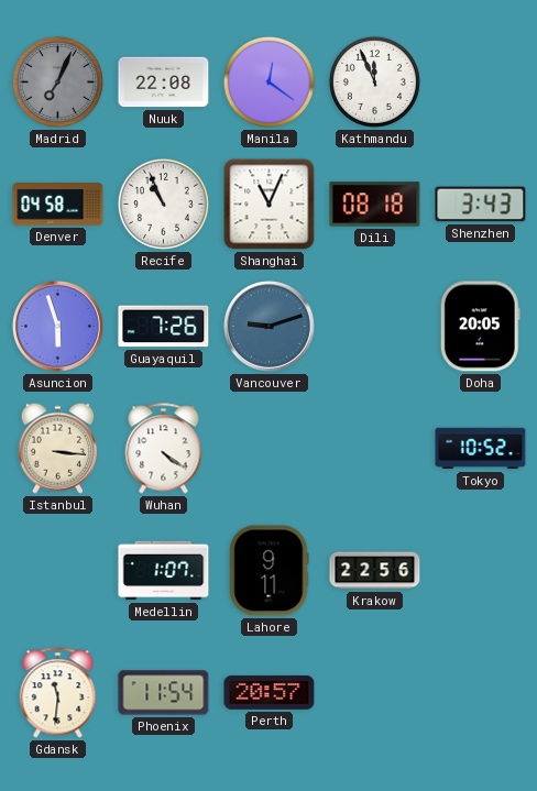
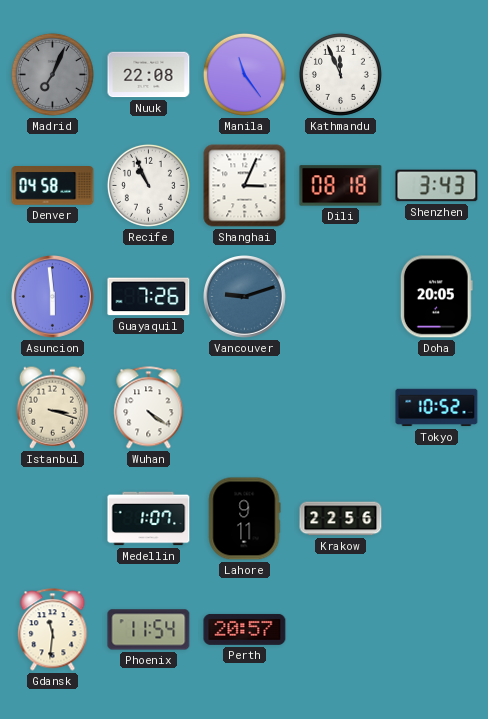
Manila: 12:21 -> 11:24 (244, 74)
Shanghai: 11:04 -> 3:04 (245, 186)
Asuncion: 5:57 -> 5:59 (53, 297)
Istanbul: 3:16 -> 3:18 (52, 407)
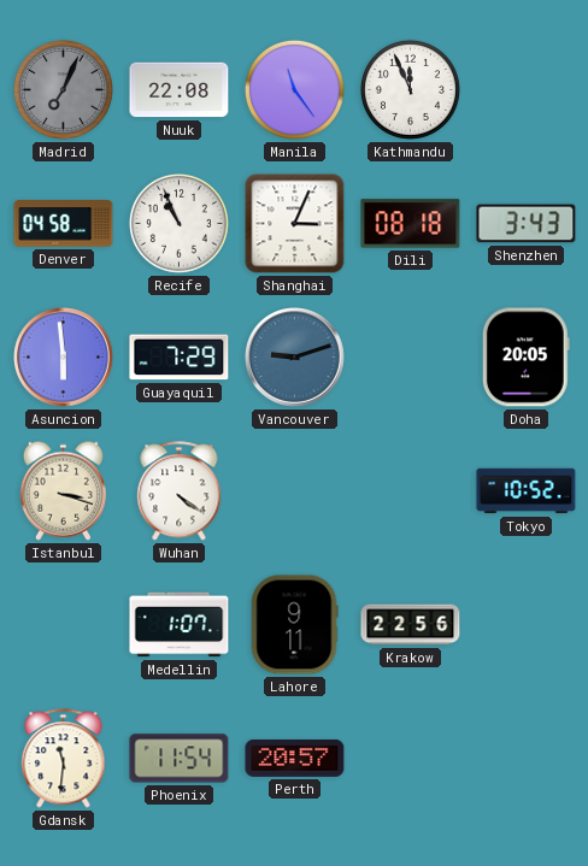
Guayaquil: 7:26 -> 7:29 (180, 358)
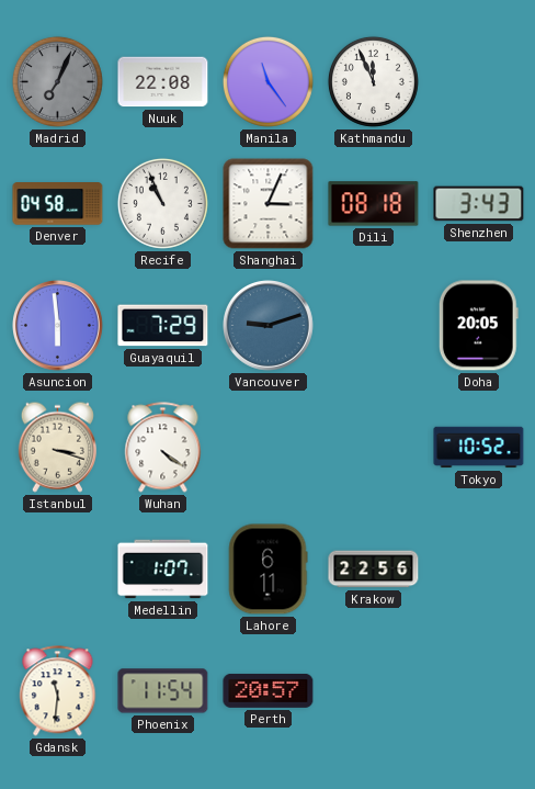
Lahore: 9:11 -> 6:11 (267, 570)
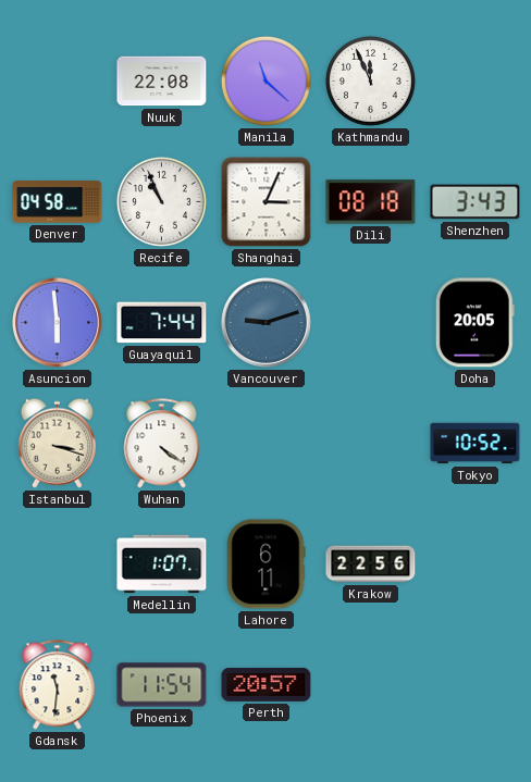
Madrid: 7:04 -> none (57, 81)
Manila: 11:24 -> 11:22 (265, 80)
Guayaquil: 7:29 -> 7:44 (162, 323)
